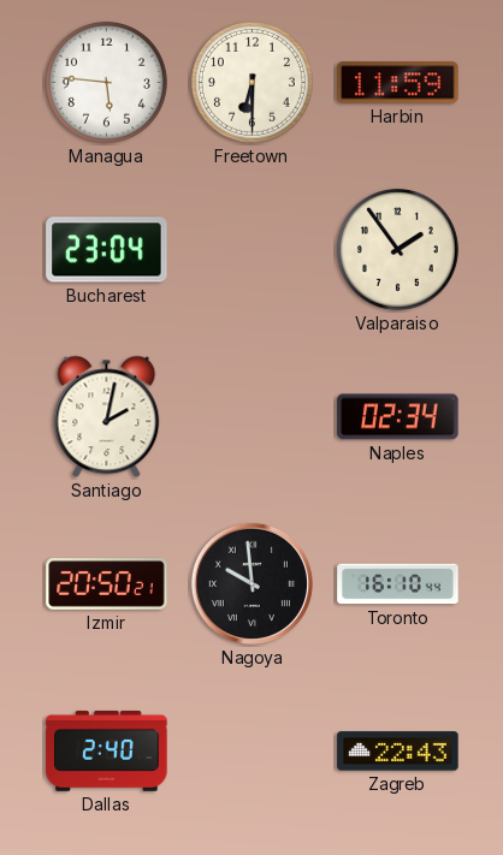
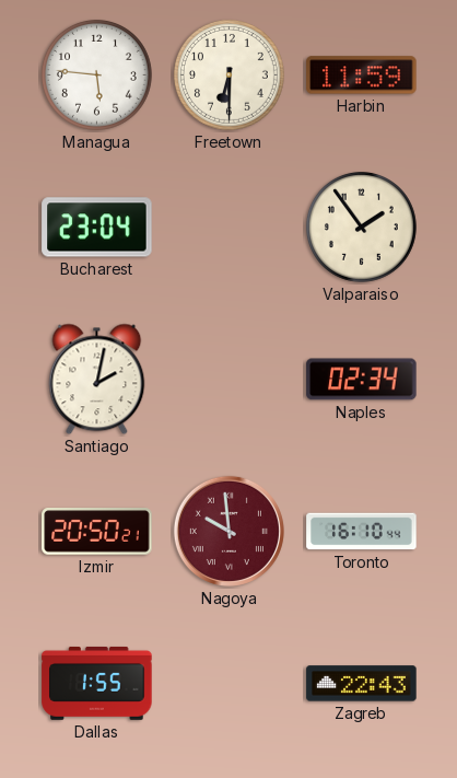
Nagoya dial: black -> burgundy (228, 531)
Dallas: 2:40 -> 1:55 (97, 683)
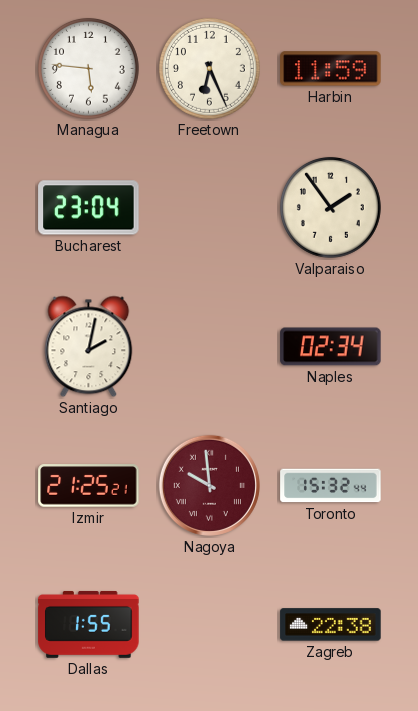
Freetown: 6:30 -> 6:26 (209, 68)
Izmir: 20:50 -> 21:25 (89, 486)
Toronto: 16:10 -> 15:32 (331, 486)
Zagreb: 22:43 -> 22:38 (331, 625)
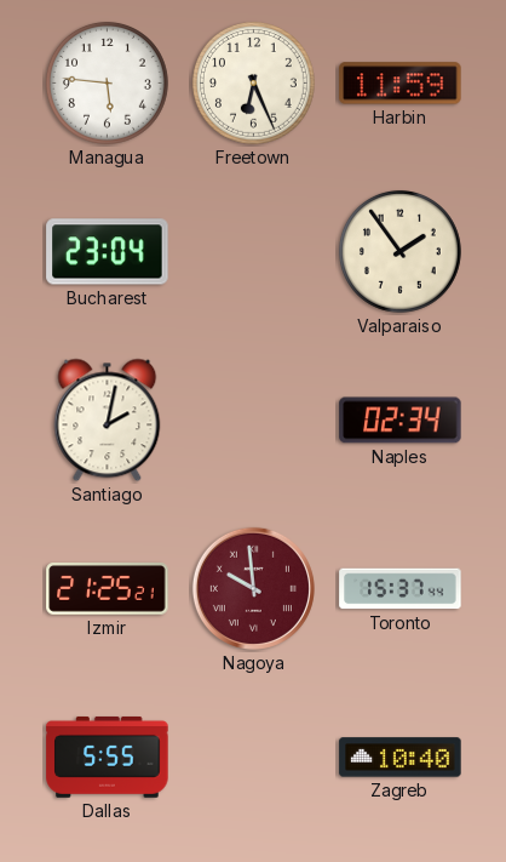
Toronto: 15:32 -> 15:37 (401, 589)
Dallas: 1:55 -> 5:55 (108, 757)
Zagreb: 22:38 -> 10:40 (401, 758)
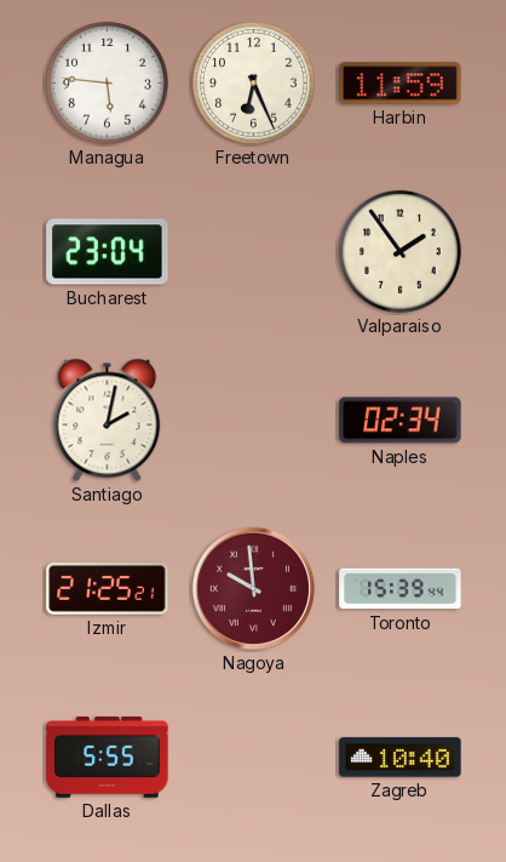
Toronto: 15:37 -> 15:39 (401, 589)
